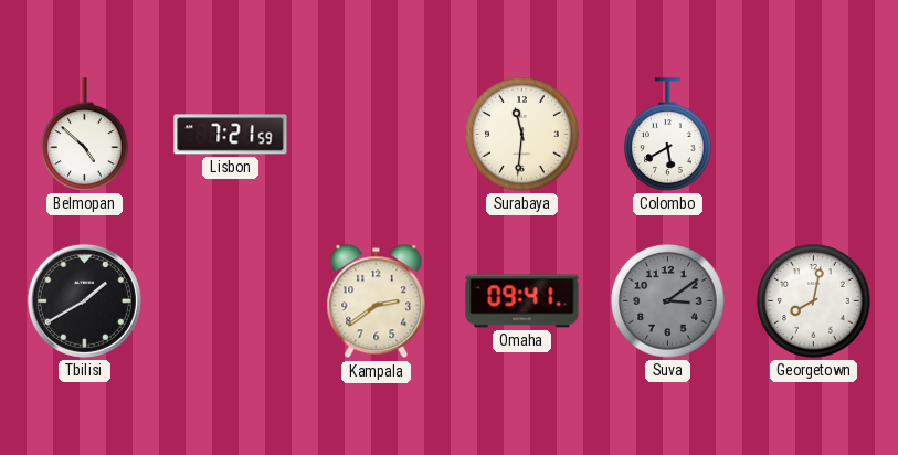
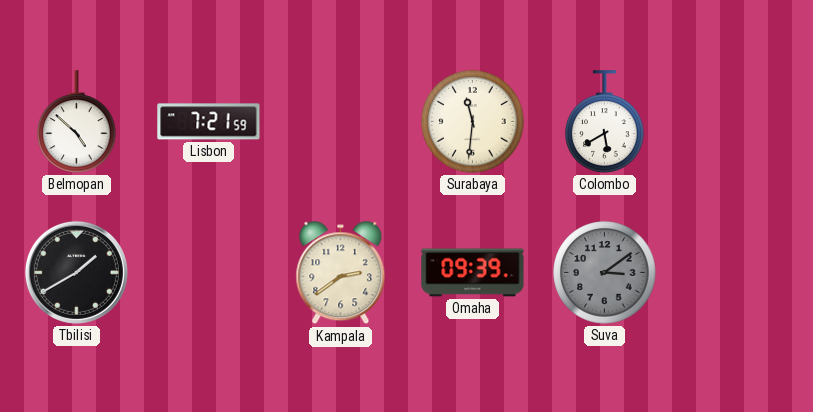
Omaha: 09:41 -> 09:39 (473, 273)
Georgetown: 8:02 -> none (814, 301)
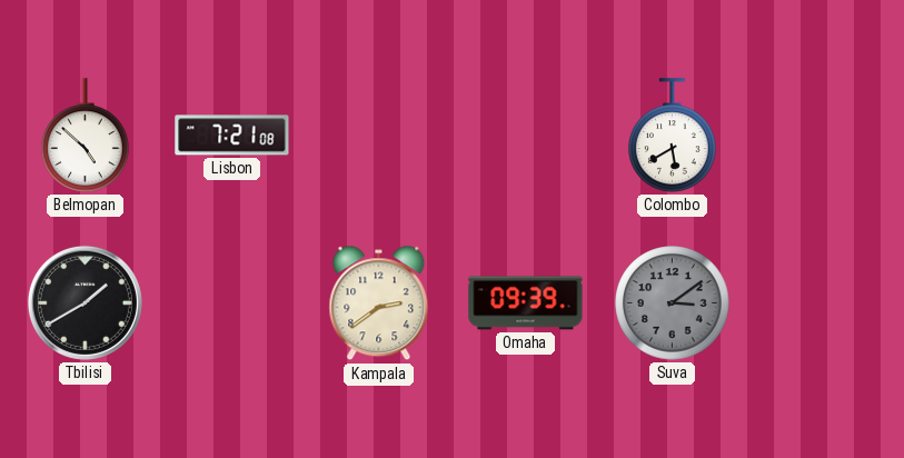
Lisbon: 7:21:59 -> 7:21:08 (232, 136)
Surabaya: 11:31 -> none (473, 122)
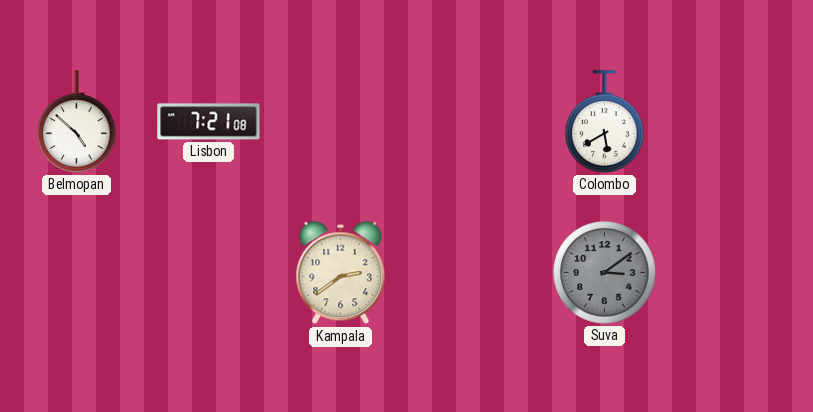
Tbilisi: 1:40 -> none (85, 302)
Omaha: 09:39 -> none (526, 303)
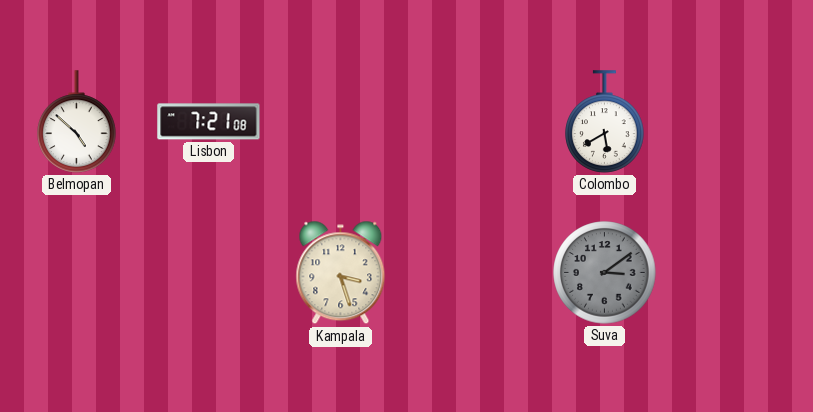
Kampala: 2:39 -> 3:27 (341, 273)
